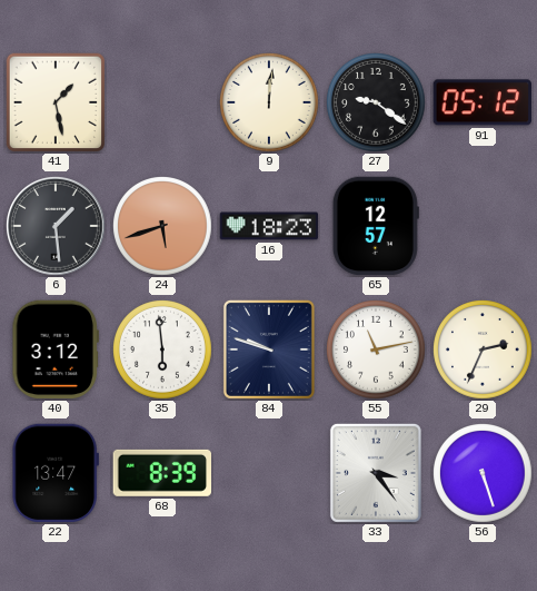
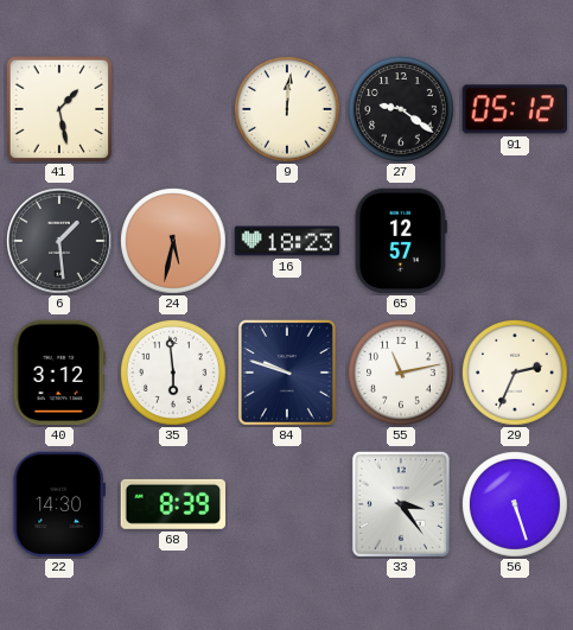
24: 5:42 -> 5:32 (174, 242)
22: 13:47 -> 14:30 (58, 504)
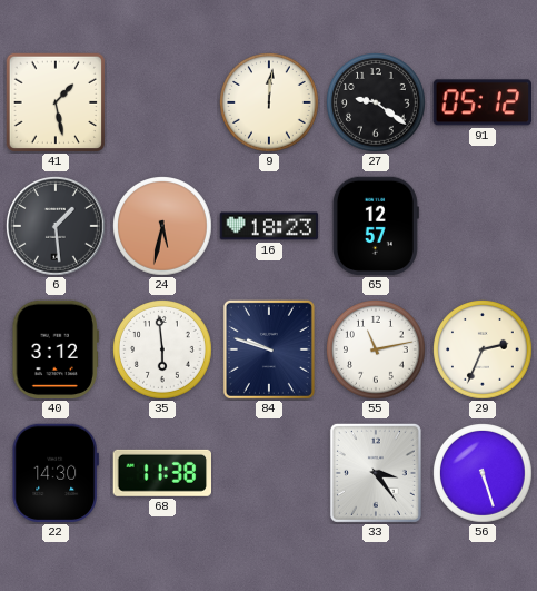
68: 8:39 -> 11:38 (161, 473)
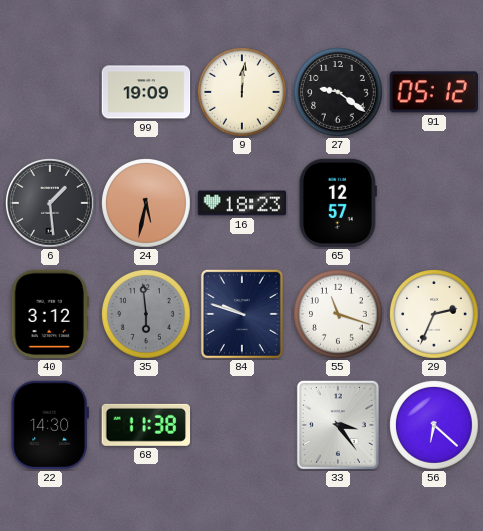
41: 1:28 -> none (56, 102)
99: none -> 19:09 (146, 92)
35 dial: white -> grey (147, 315)
55: 11:13 -> 11:18 (339, 315)
56: 5:27 -> 6:22 (435, 426)
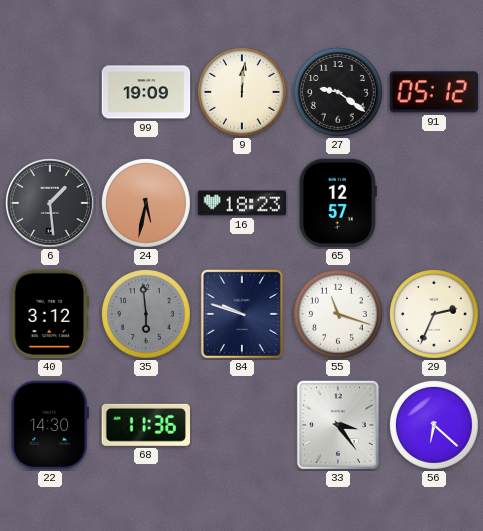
68: 11:38 -> 11:36 (145, 425)
